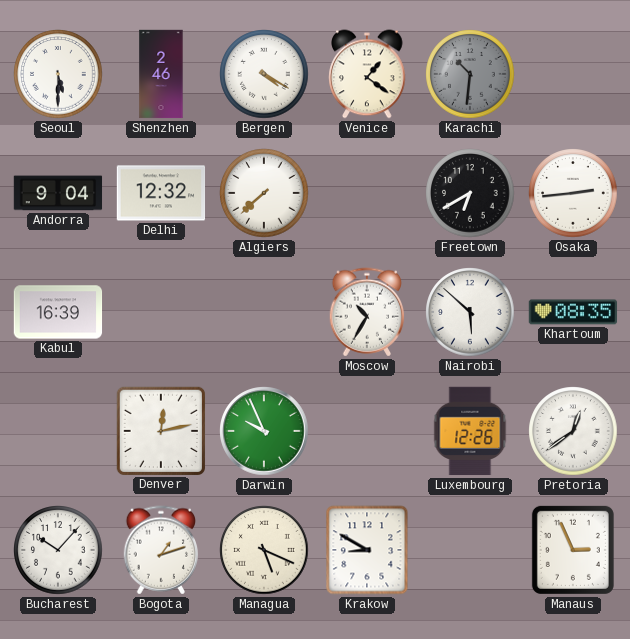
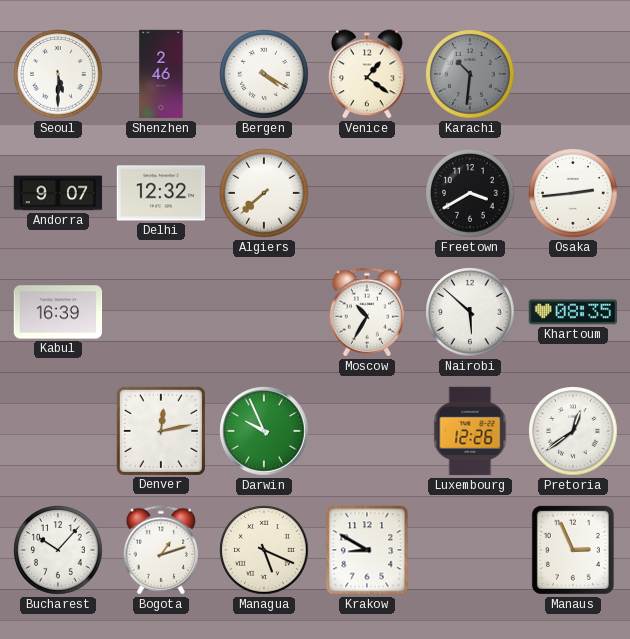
Andorra: 9:04 -> 9:07 (58, 193)
Freetown: 6:40 -> 3:40 (470, 193)
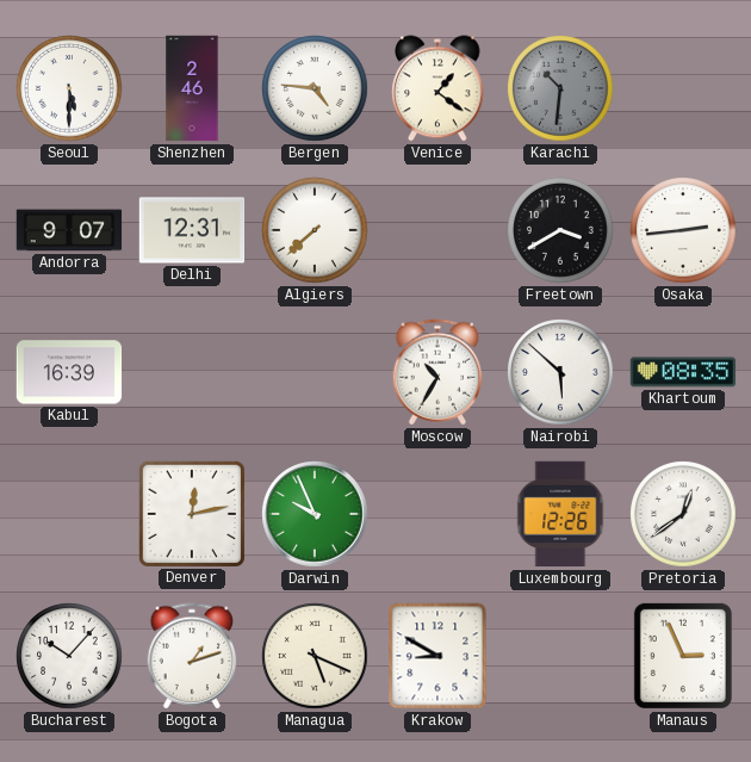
Bergen: 4:20 -> 4:46 (315, 88)
Delhi: 12:32 -> 12:31 (192, 230)
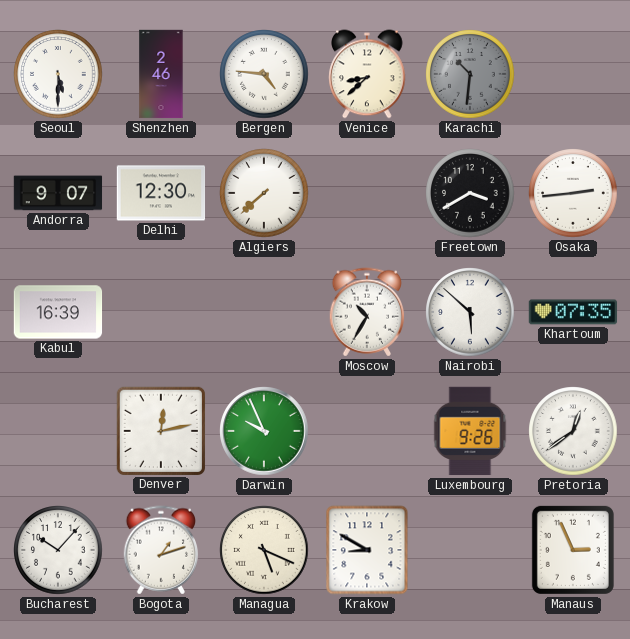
Venice: 1:21 -> 8:38 (367, 74)
Delhi: 12:31 -> 12:30 (161, 193)
Khartoum: 08:35 -> 07:35 (573, 312)
Luxembourg: 12:26 -> 9:26 (470, 431)
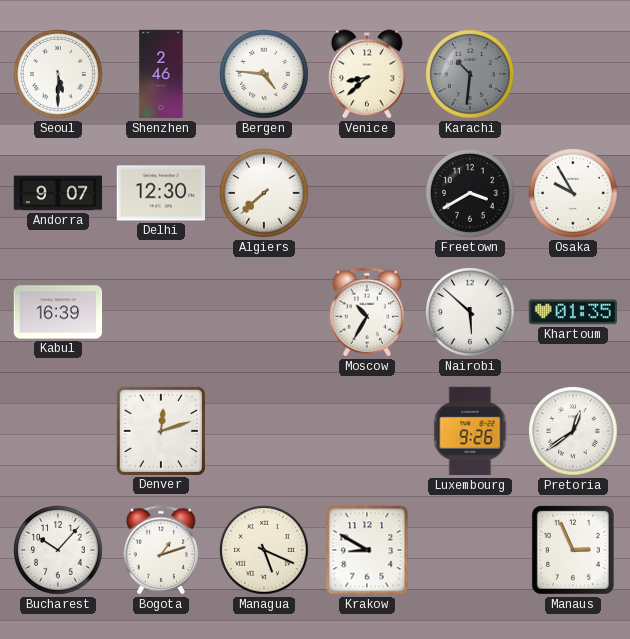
Osaka: 2:44 -> 9:55 (573, 193)
Khartoum: 07:35 -> 01:35 (573, 312)
Denver: 12:13 -> 12:12 (160, 430)
Darwin: 9:56 -> none (264, 431)
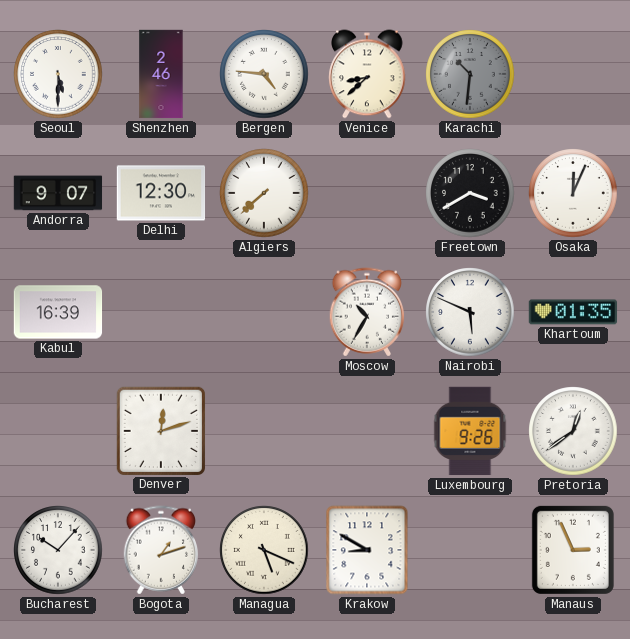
Osaka: 9:55 -> 12:04 (573, 193)
Nairobi: 5:52 -> 5:49 (470, 312)
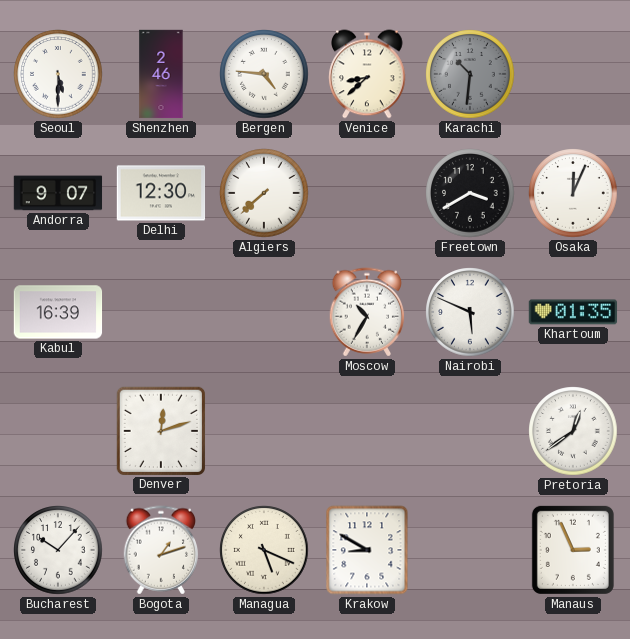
Luxembourg: 9:26 -> none (470, 431)
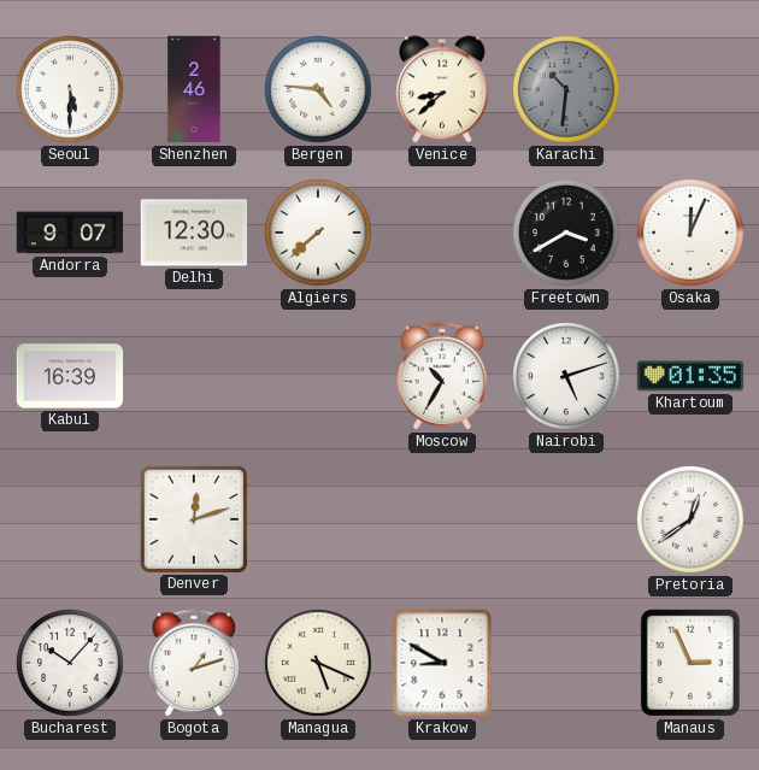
Nairobi: 5:49 -> 5:12 (566, 376)
